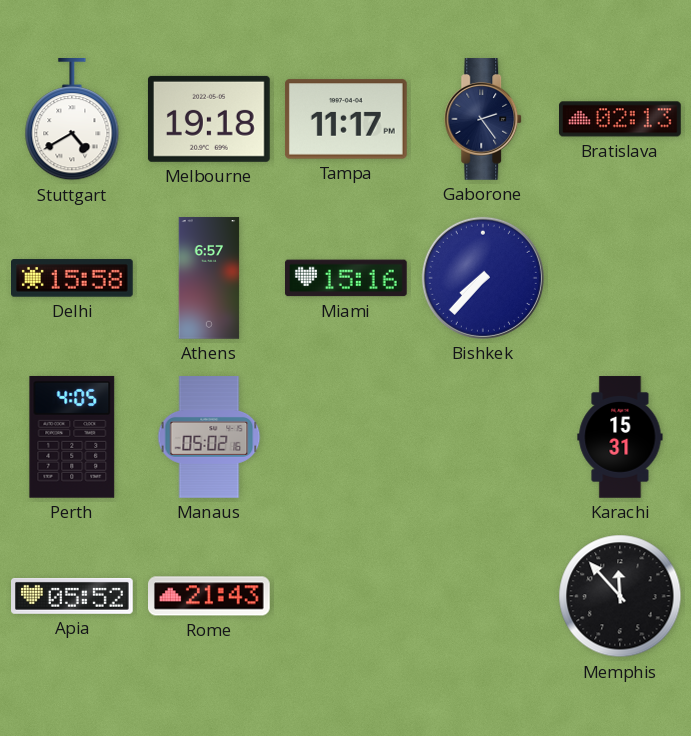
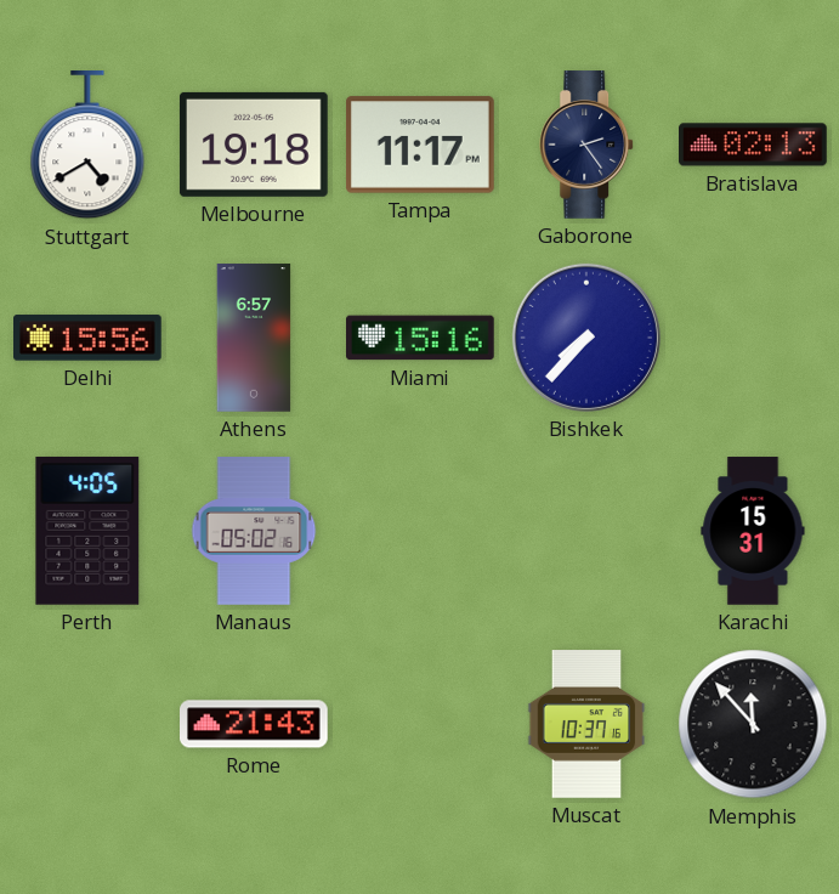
Delhi: 15:58 -> 15:56 (89, 338)
Apia: 05:52 -> none (73, 596)
Muscat: none -> 10:37 (586, 724)
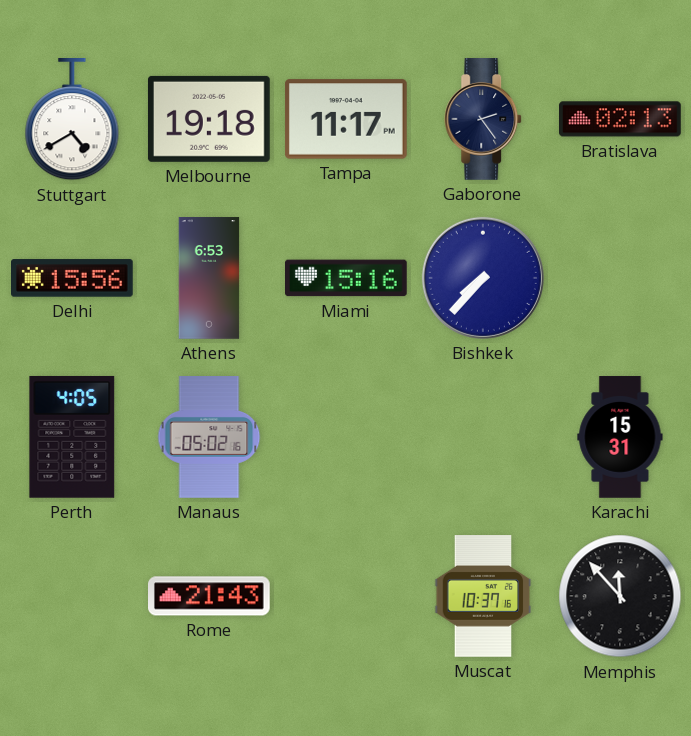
Athens: 6:57 -> 6:53 (209, 278)
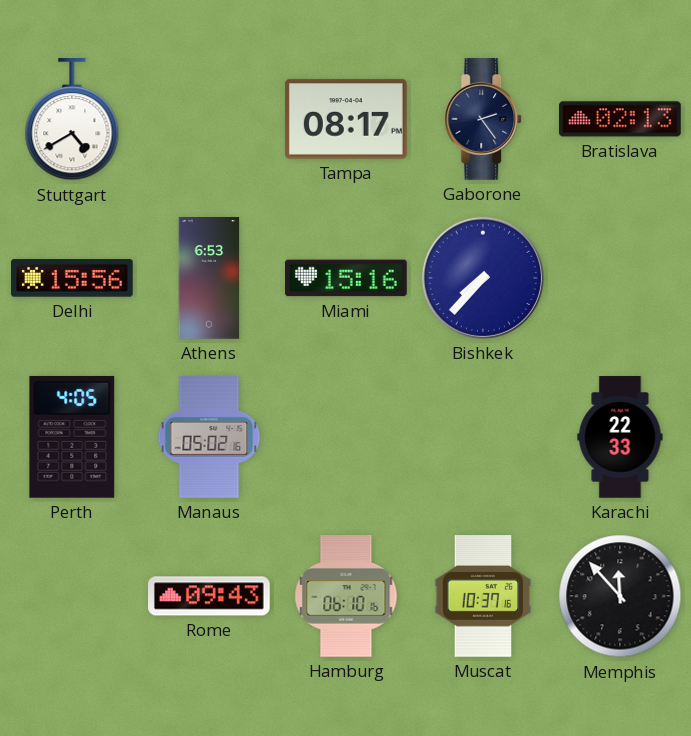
Melbourne: 19:18 -> none (209, 119)
Tampa: 11:17 -> 08:17 (347, 119)
Karachi: 15:31 -> 22:33 (620, 437)
Rome: 21:43 -> 09:43 (210, 596)
Hamburg: none -> 06:10 (346, 596)
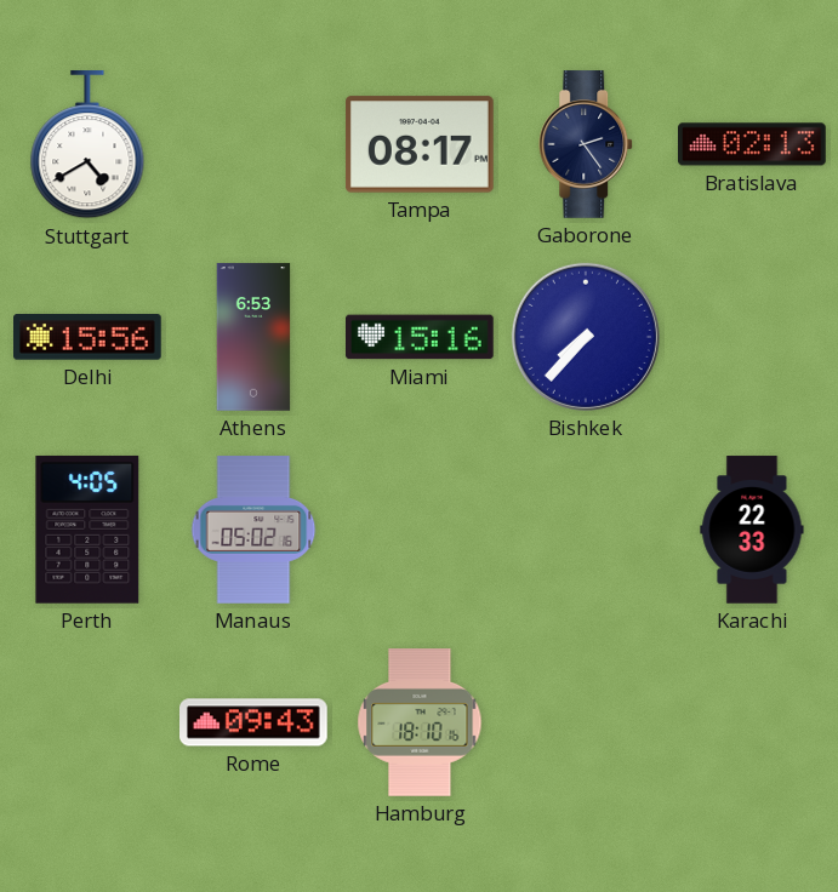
Hamburg: 06:10 -> 18:10 (420, 722)
Muscat: 10:37 -> none (483, 596)
Memphis: 11:53 -> none (620, 596)
